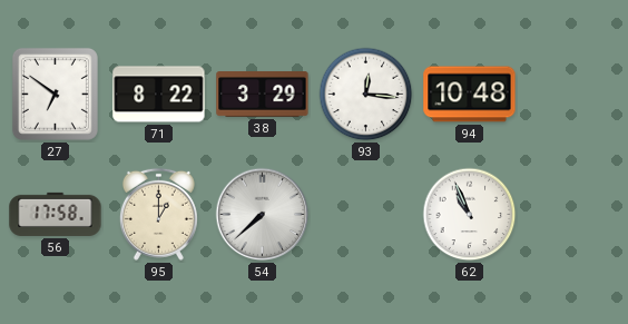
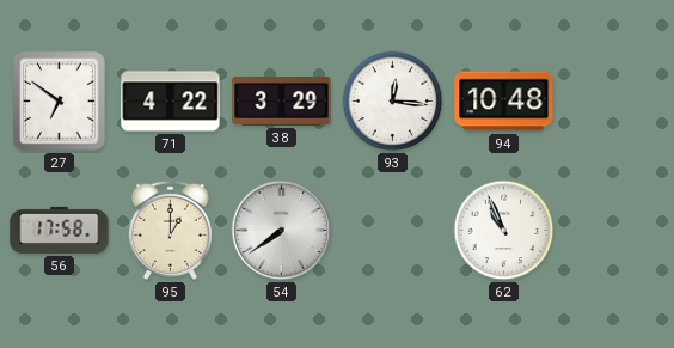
71: 8:22 -> 4:22 (171, 102)
54: 7:38 -> 7:39 (282, 231)
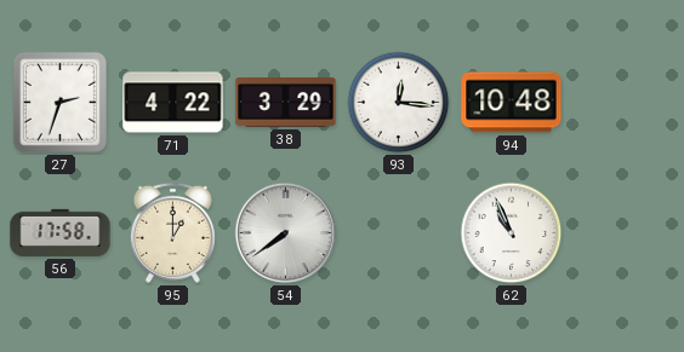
27: 6:51 -> 2:33 (59, 102)
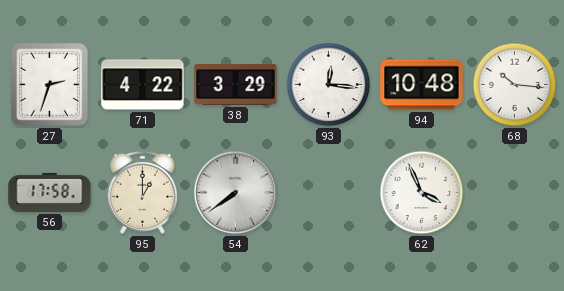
68: none -> 10:16 (515, 85)
62: 10:56 -> 3:56 (422, 193)
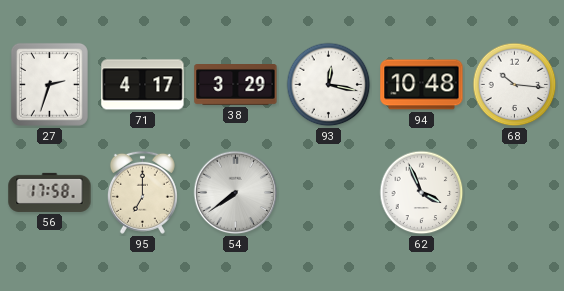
71: 4:22 -> 4:17 (143, 85)
93: 12:16 -> 12:17 (329, 85)
95: 1:00 -> 7:00 (142, 192)
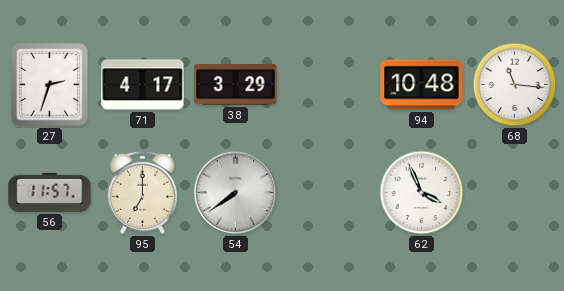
93: 12:17 -> none (329, 85)
68: 10:16 -> 11:16 (515, 85)
56: 17:58 -> 11:57 (50, 192)
